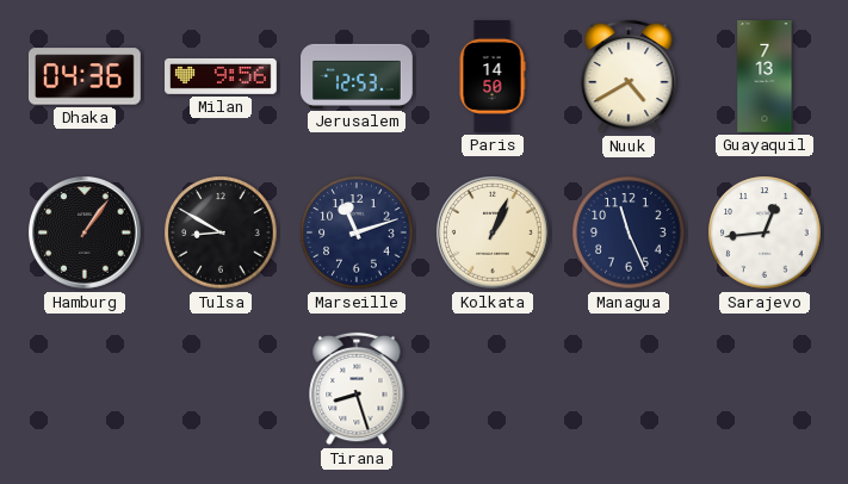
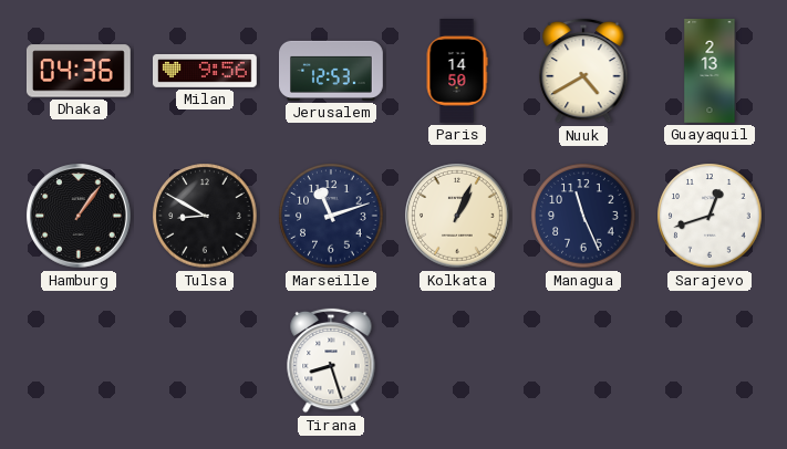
Guayaquil: 7:13 -> 2:13 (710, 72)
Sarajevo: 12:44 -> 12:42 (710, 216)
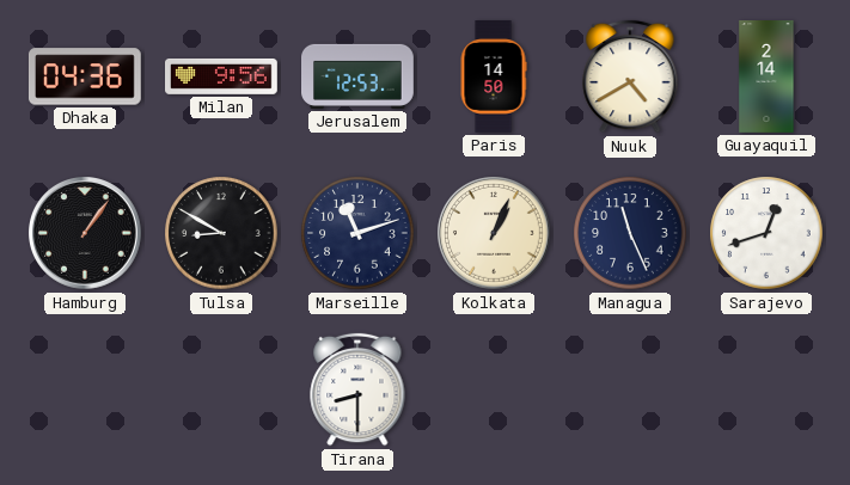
Guayaquil: 2:13 -> 2:14 (766, 78)
Tirana: 8:27 -> 8:30 (357, 389)
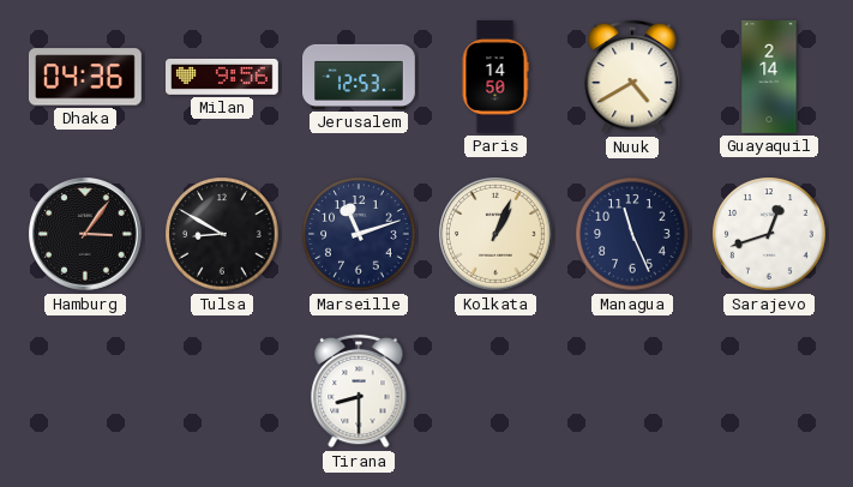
Hamburg: 1:06 -> 3:06 (86, 235)
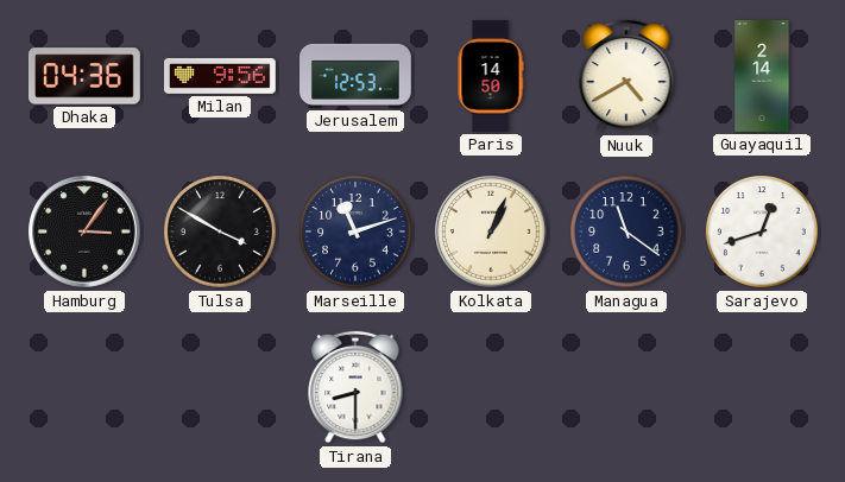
Tulsa: 8:50 -> 3:50 (220, 232)
Managua: 11:26 -> 11:21 (626, 232)
